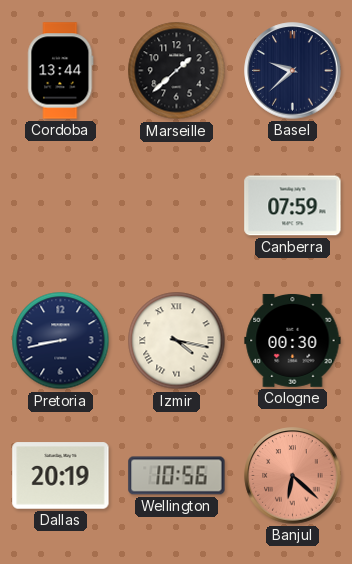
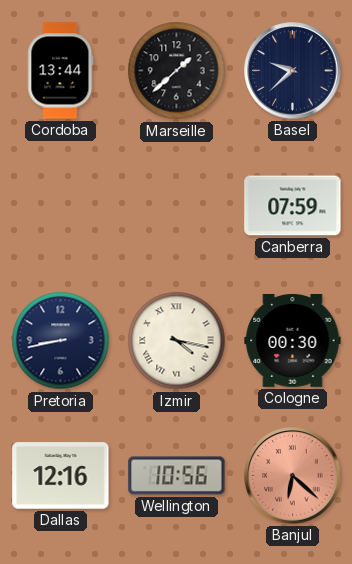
Dallas: 20:19 -> 12:16 (61, 476)
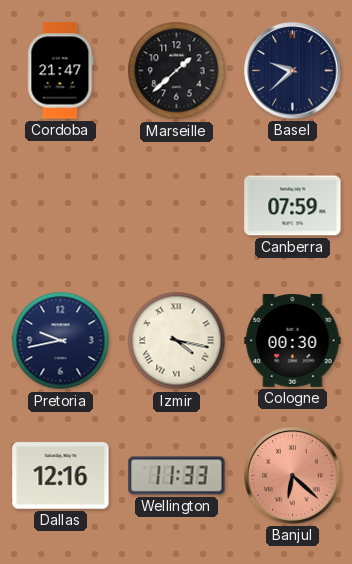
Cordoba: 13:44 -> 21:47 (61, 71)
Pretoria: 8:43 -> 9:43 (61, 341)
Wellington: 10:56 -> 11:33 (177, 476)
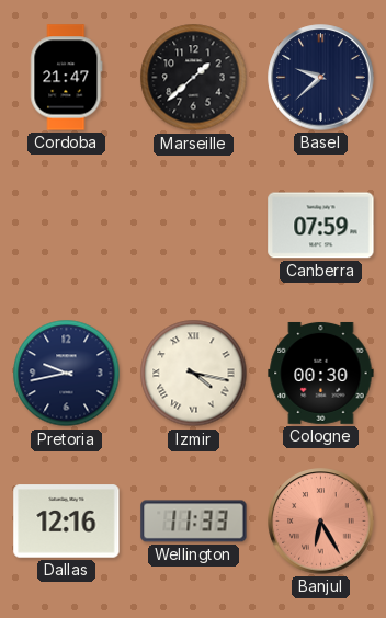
Banjul: 6:22 -> 6:25 (321, 522)
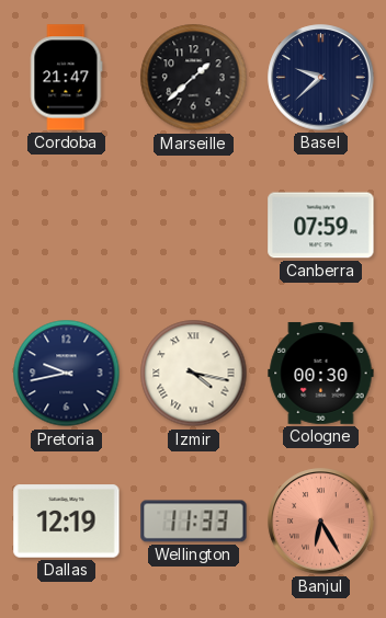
Dallas: 12:16 -> 12:19 (67, 522)
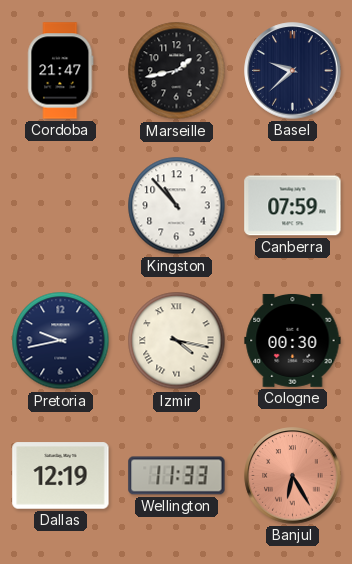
Marseille: 1:38 -> 1:43 (177, 71)
Kingston: none -> 10:53 (177, 206)
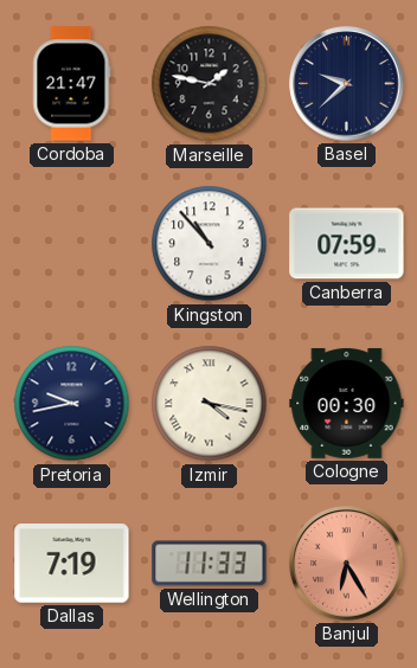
Marseille: 1:43 -> 1:47 (210, 84)
Dallas: 12:19 -> 7:19 (72, 564)
